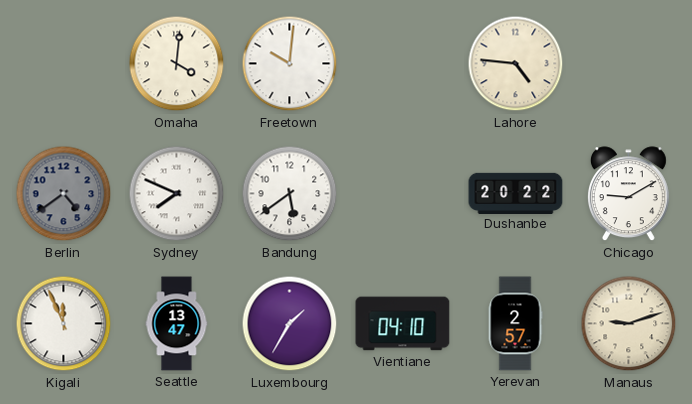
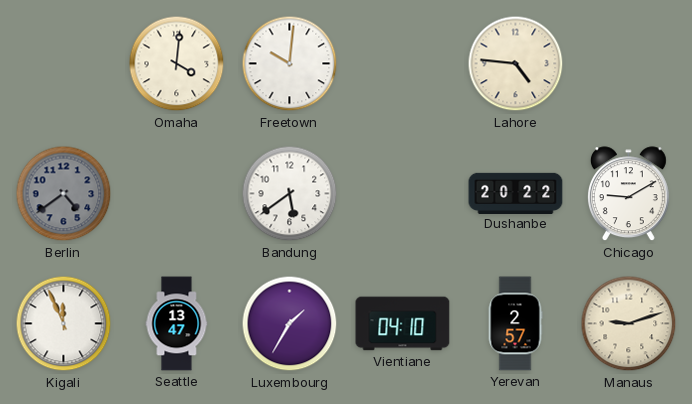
Sydney: 7:49 -> none (177, 194)
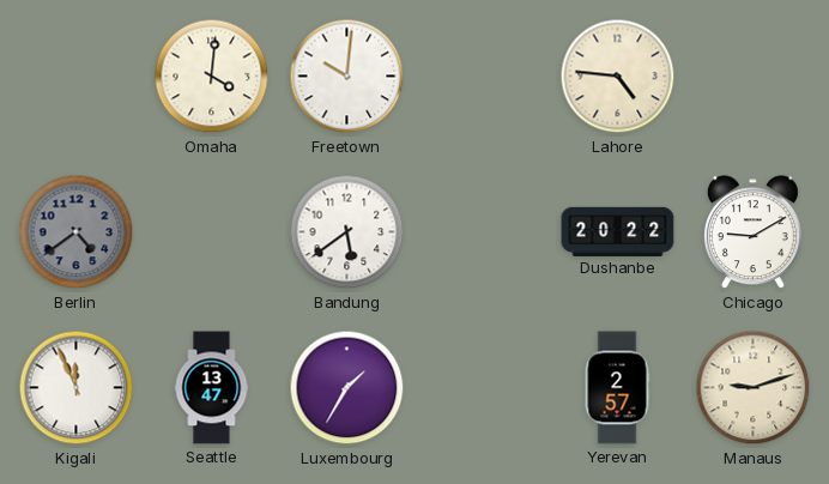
Vientiane: 04:10 -> none (403, 324)
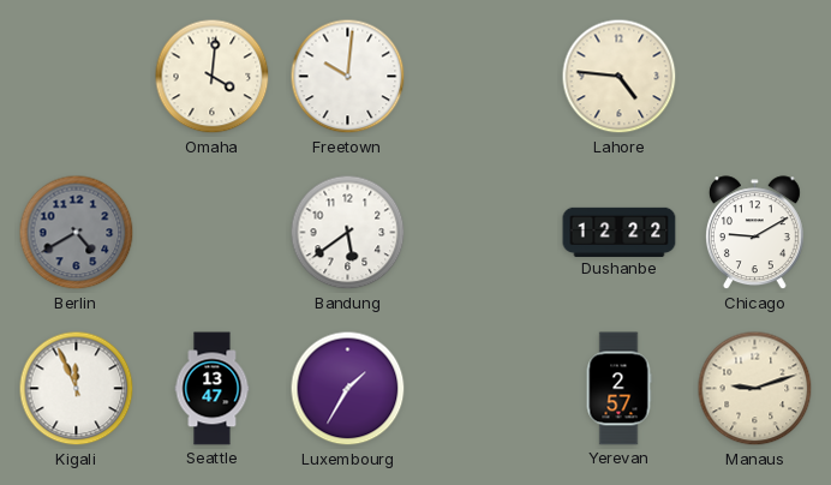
Berlin: 4:39 -> 4:40 (77, 233)
Dushanbe: 20:22 -> 12:22 (620, 232)
